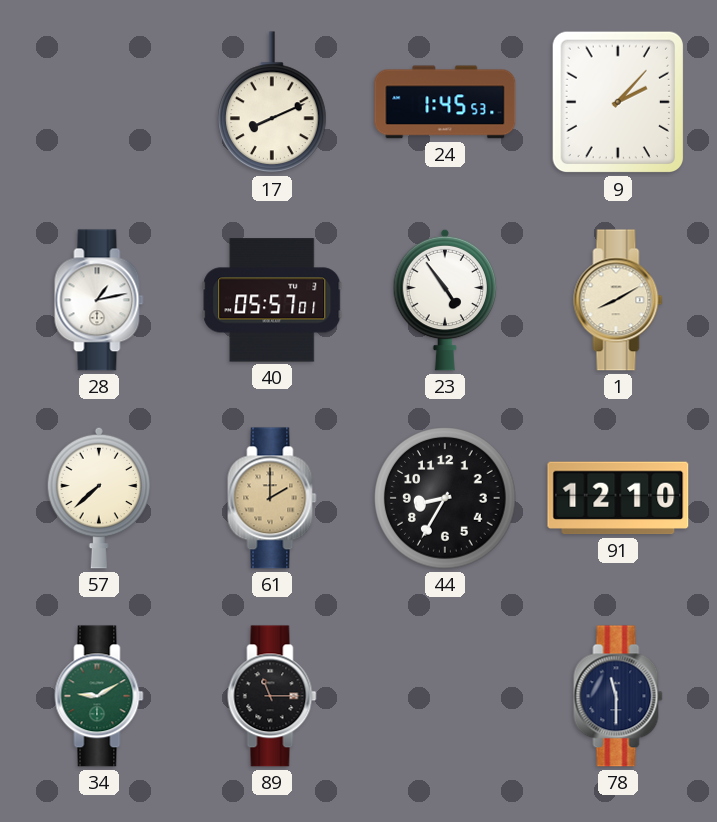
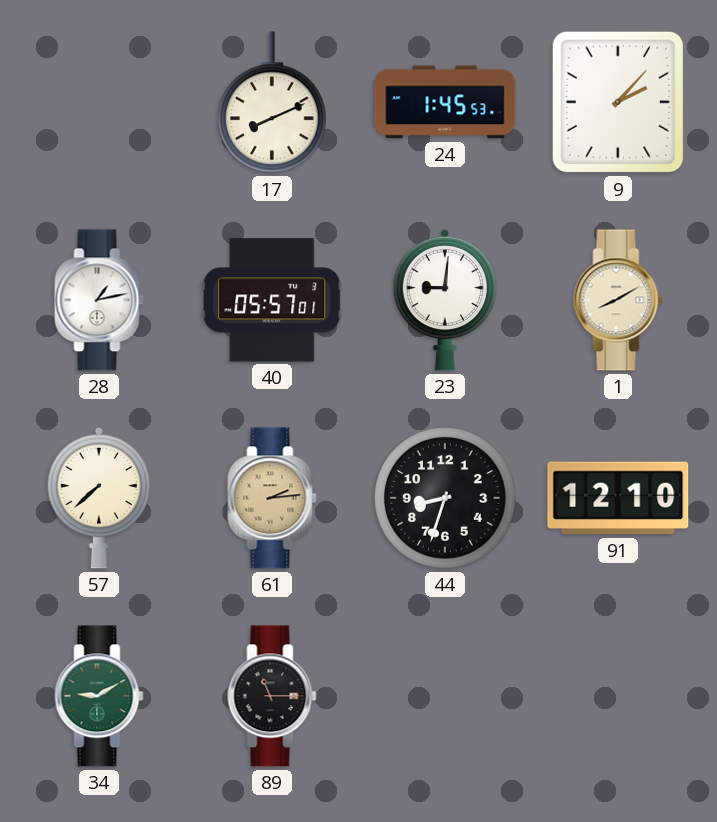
23: 4:54 -> 9:01 (445, 300)
61: 2:00 -> 2:14 (272, 498)
44: 8:35 -> 8:33 (445, 498)
78: 11:30 -> none (618, 696)
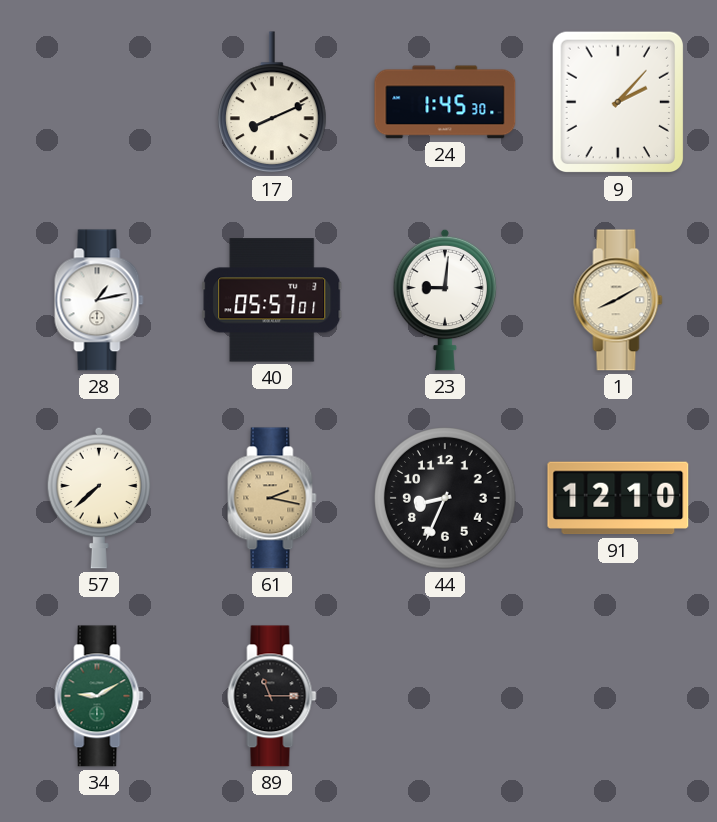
24: 1:45:53 -> 1:45:30 (445, 102)
61: 2:14 -> 2:17 (272, 498)
44: 8:33 -> 8:34 (445, 498)
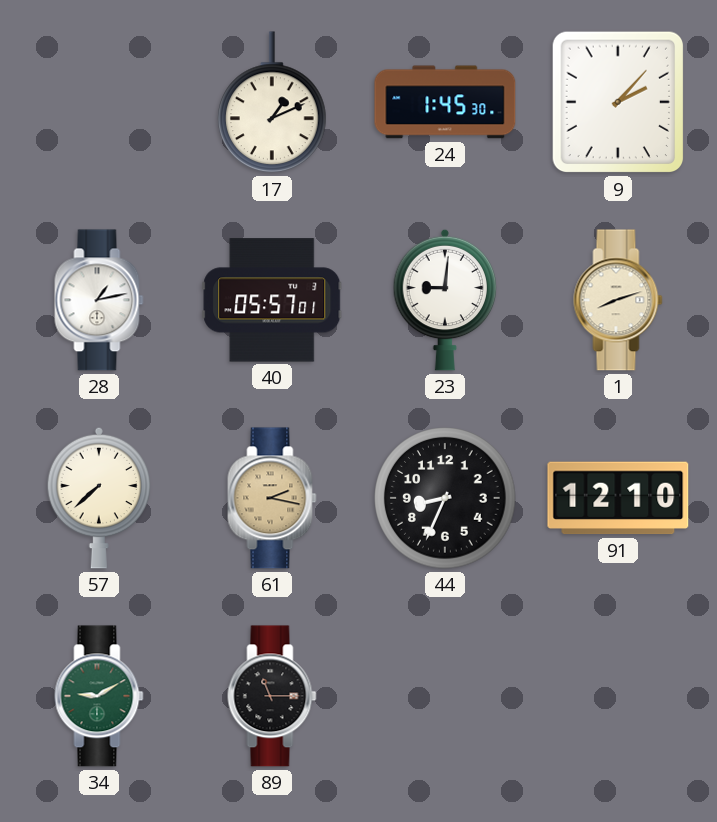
17: 8:11 -> 1:11 (273, 103)
1: 8:10 -> 8:12 (618, 300)
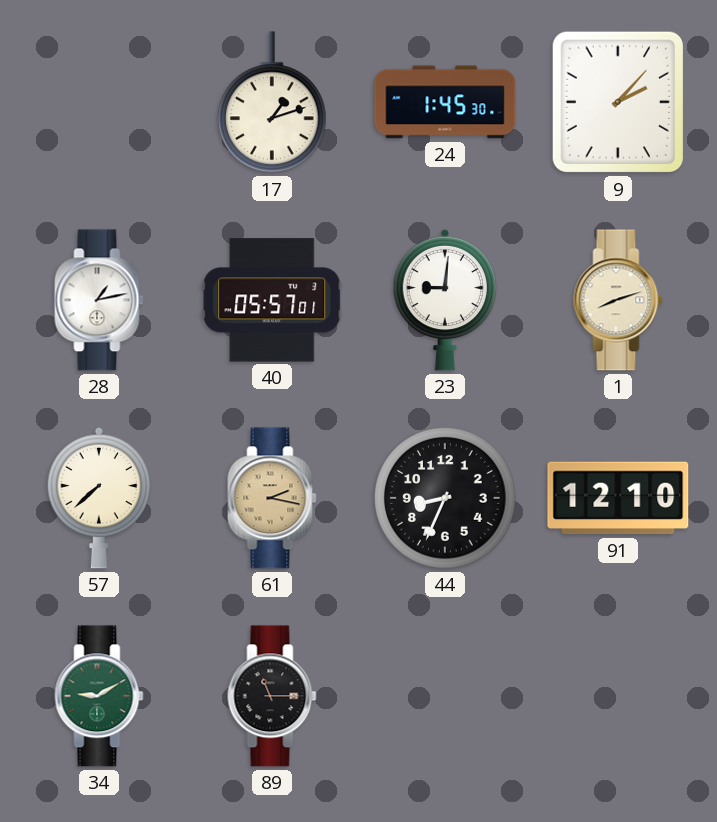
17: 1:11 -> 1:12 (273, 103)
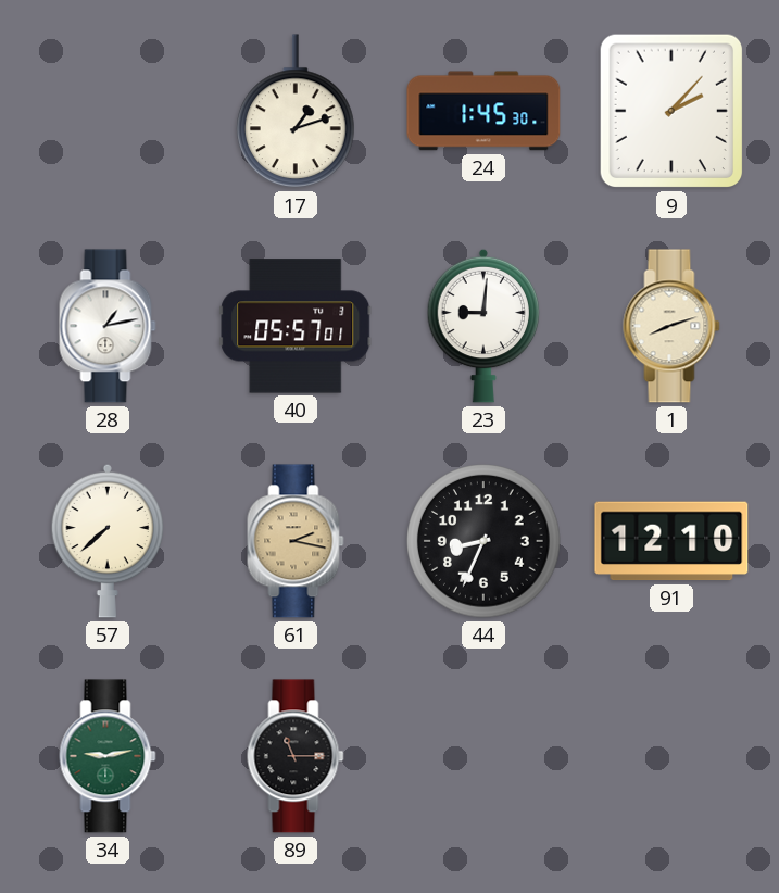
34: 9:10 -> 9:13 (108, 756)
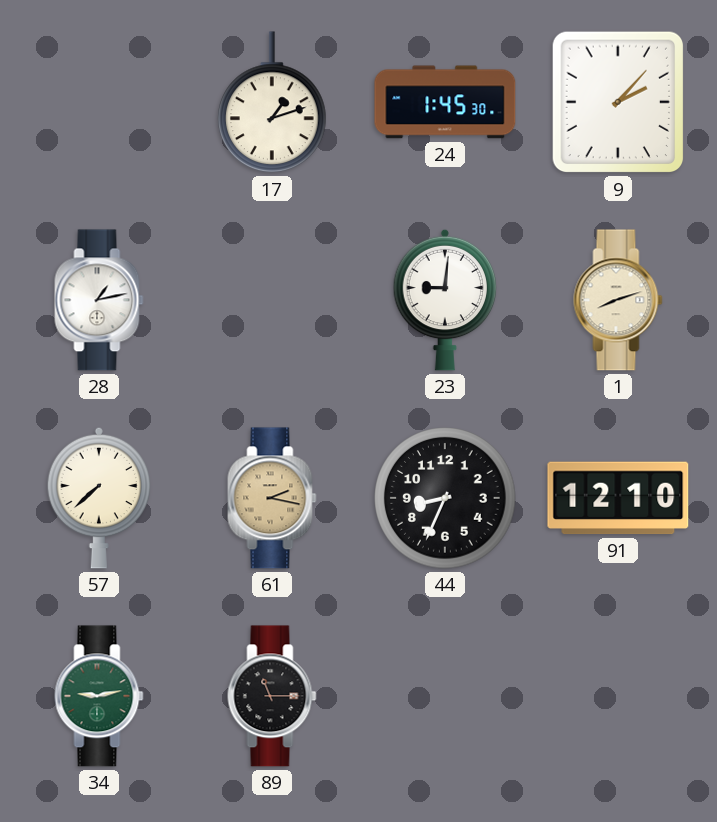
40: 05:57 -> none (296, 326)
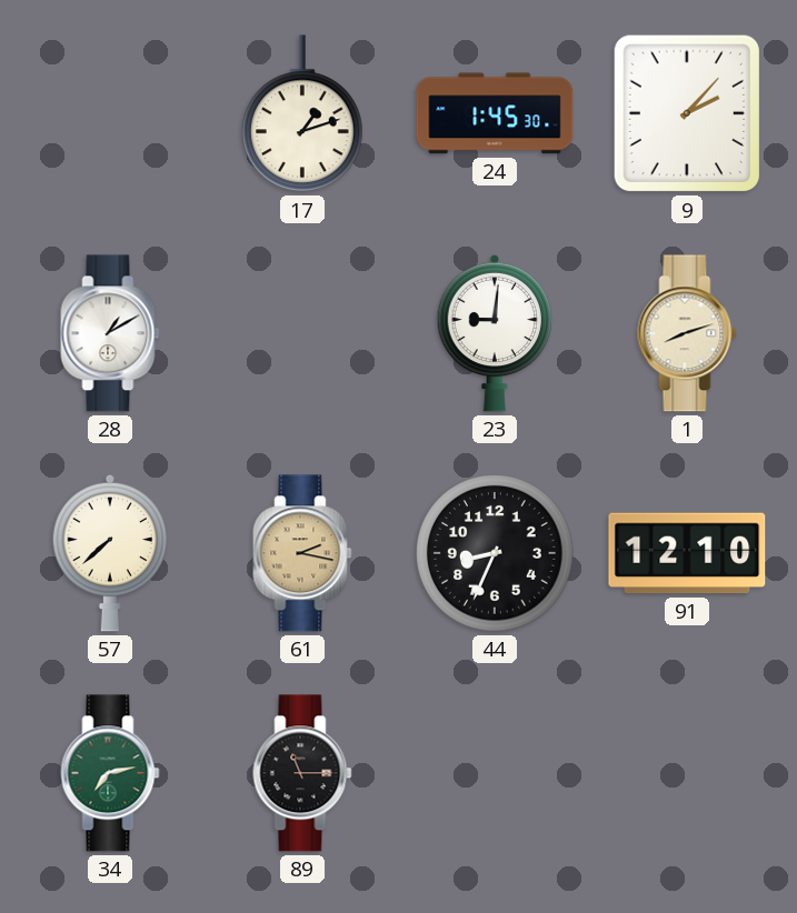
28: 1:13 -> 1:10 (110, 333)
34: 9:13 -> 7:13 (110, 773)
